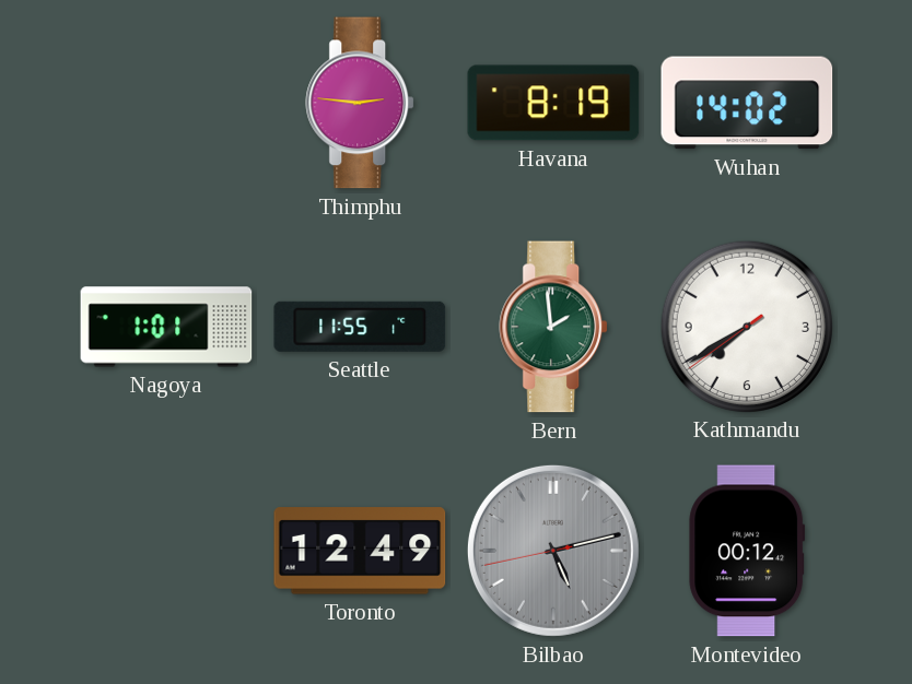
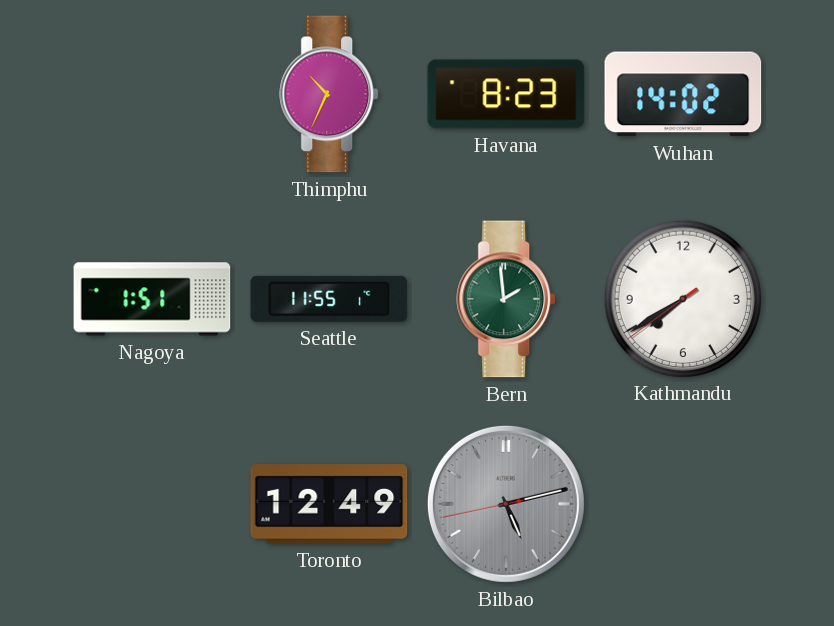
Thimphu: 2:46 -> 10:34 (330, 94)
Havana: 8:19 -> 8:23 (506, 94)
Nagoya: 1:01 -> 1:51 (152, 299)
Montevideo: 00:12 -> none (747, 551)
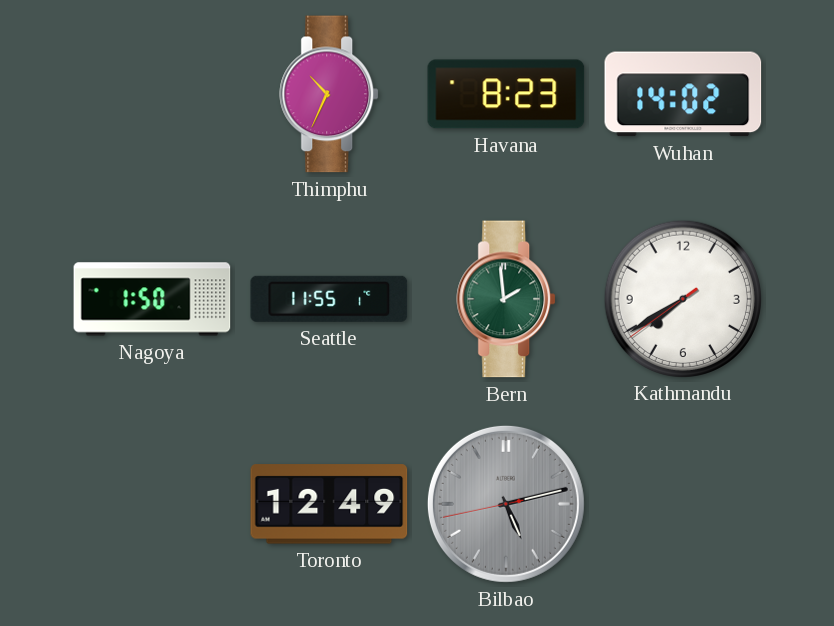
Nagoya: 1:51 -> 1:50 (152, 299)
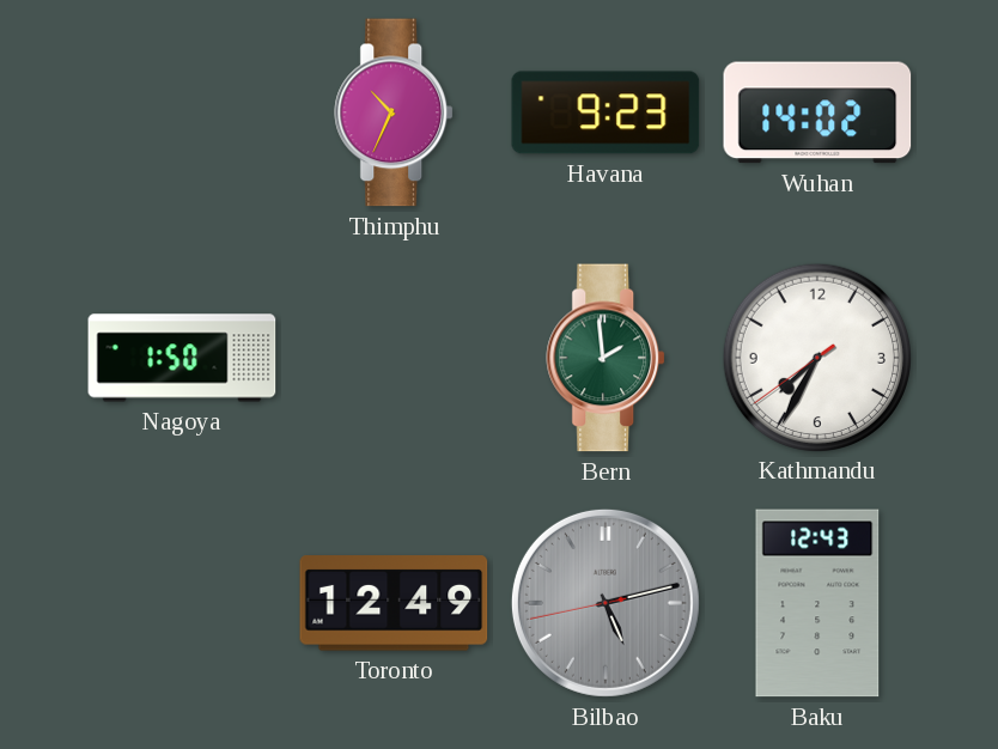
Havana: 8:23 -> 9:23 (606, 112)
Seattle: 11:55 -> none (329, 299)
Kathmandu: 7:39 -> 7:34 (816, 357)
Baku: none -> 12:43 (817, 603)
